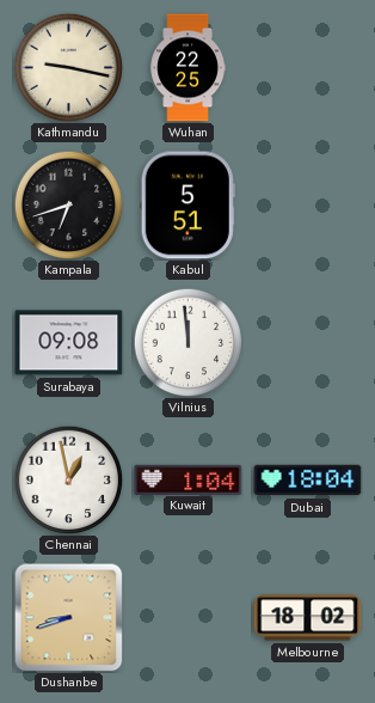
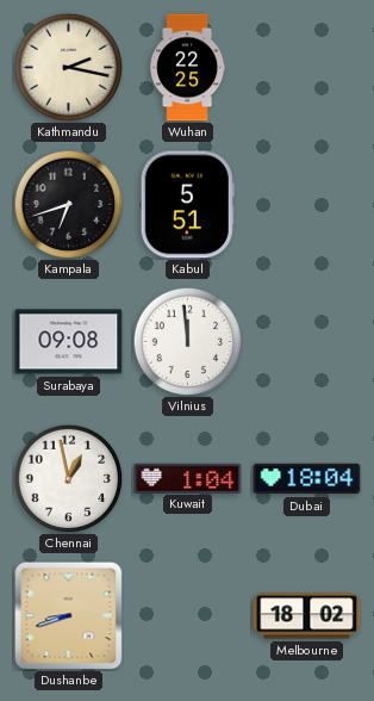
Kathmandu: 9:17 -> 2:17 (68, 67)
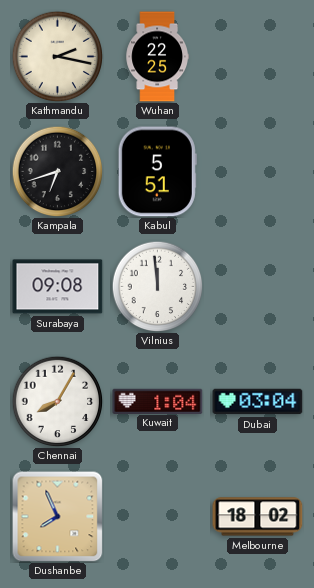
Chennai: 12:58 -> 8:05 (57, 401)
Dubai: 18:04 -> 03:04 (258, 402)
Dushanbe: 8:42 -> 7:56 (57, 516)
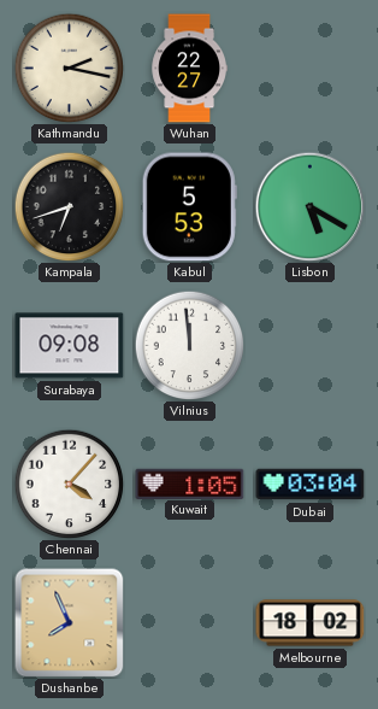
Wuhan: 22:25 -> 22:27 (189, 69)
Kabul: 5:51 -> 5:53 (189, 207)
Lisbon: none -> 5:20 (309, 206)
Chennai: 8:05 -> 4:07 (69, 484)
Kuwait: 1:04 -> 1:05 (190, 484)
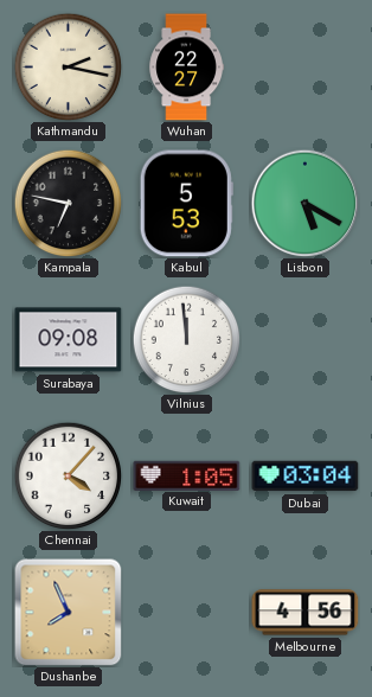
Kampala: 6:42 -> 6:47 (68, 203)
Melbourne: 18:02 -> 4:56 (306, 613)
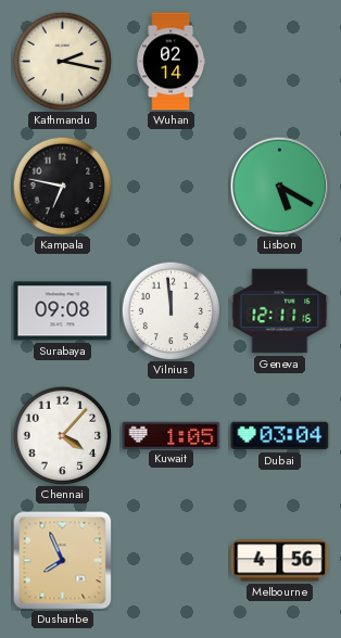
Wuhan: 22:27 -> 02:14 (171, 62)
Kabul: 5:53 -> none (186, 204)
Geneva: none -> 12:11 (280, 311)
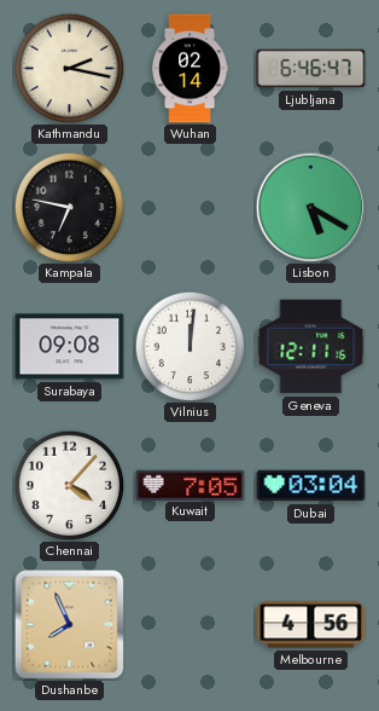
Ljubljana: none -> 6:46 (311, 69)
Vilnius: 11:59 -> 12:01 (189, 346)
Kuwait: 1:05 -> 7:05 (191, 485)
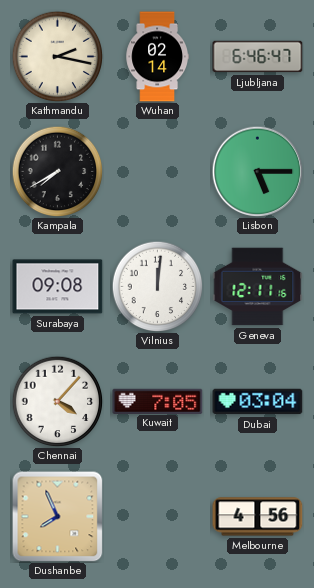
Kampala: 6:47 -> 7:40 (57, 171)
Lisbon: 5:20 -> 5:15 (257, 171)
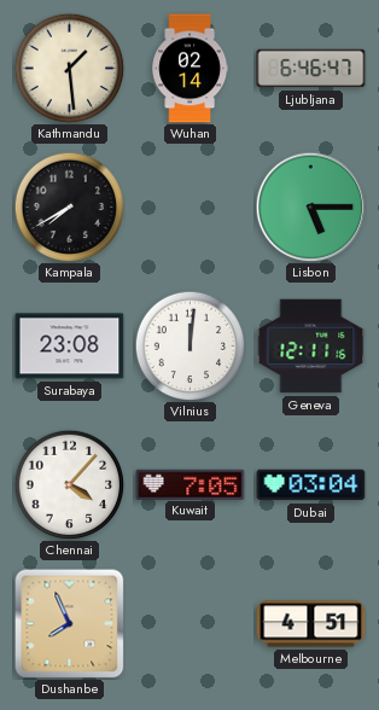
Kathmandu: 2:17 -> 1:29 (69, 68)
Surabaya: 09:08 -> 23:08 (70, 347)
Melbourne: 4:56 -> 4:51 (311, 624)
